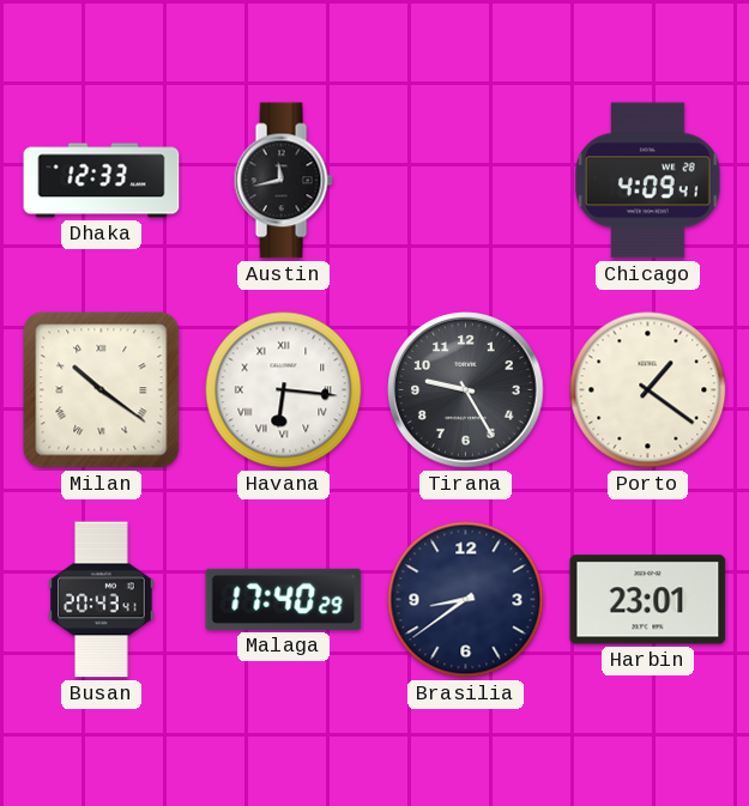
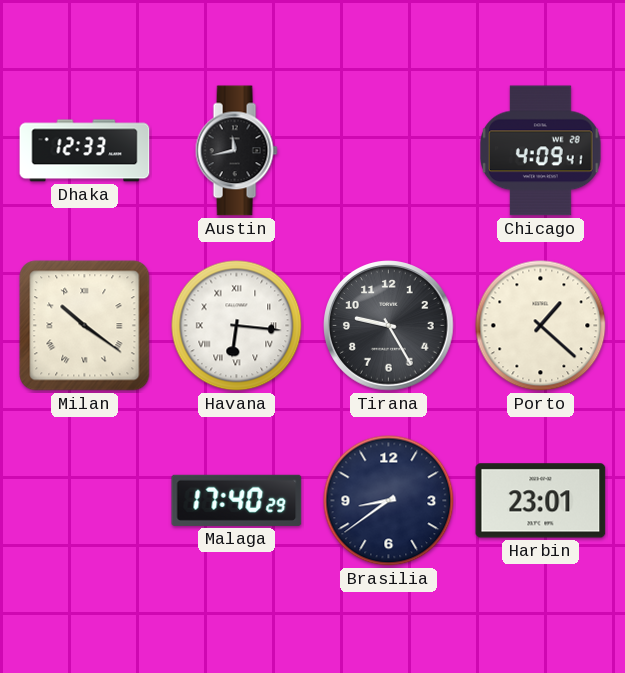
Porto: 1:21 -> 1:22 (541, 326)
Busan: 20:43 -> none (102, 600)
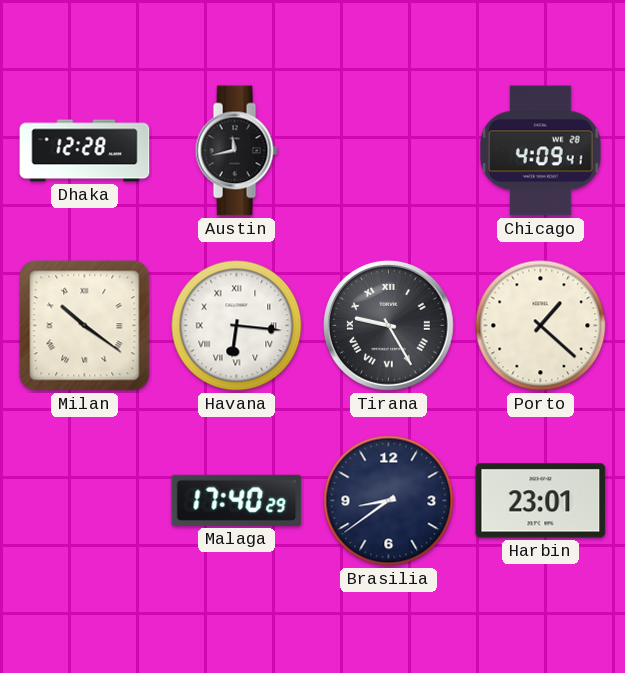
Dhaka: 12:33 -> 12:28 (85, 151)
Tirana numerals: Arabic -> Roman (389, 326)
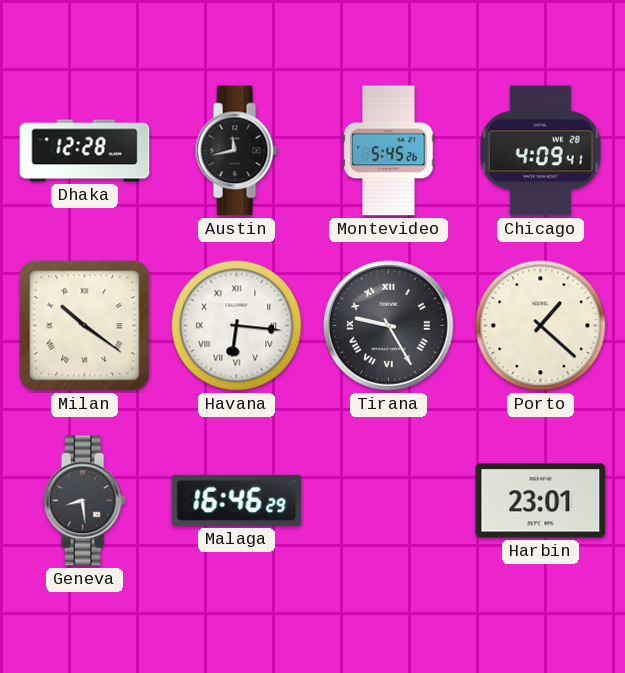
Montevideo: none -> 5:45 (389, 151)
Geneva: none -> 8:29 (84, 501)
Malaga: 17:40 -> 16:46 (237, 500)
Brasilia: 8:39 -> none (389, 501)
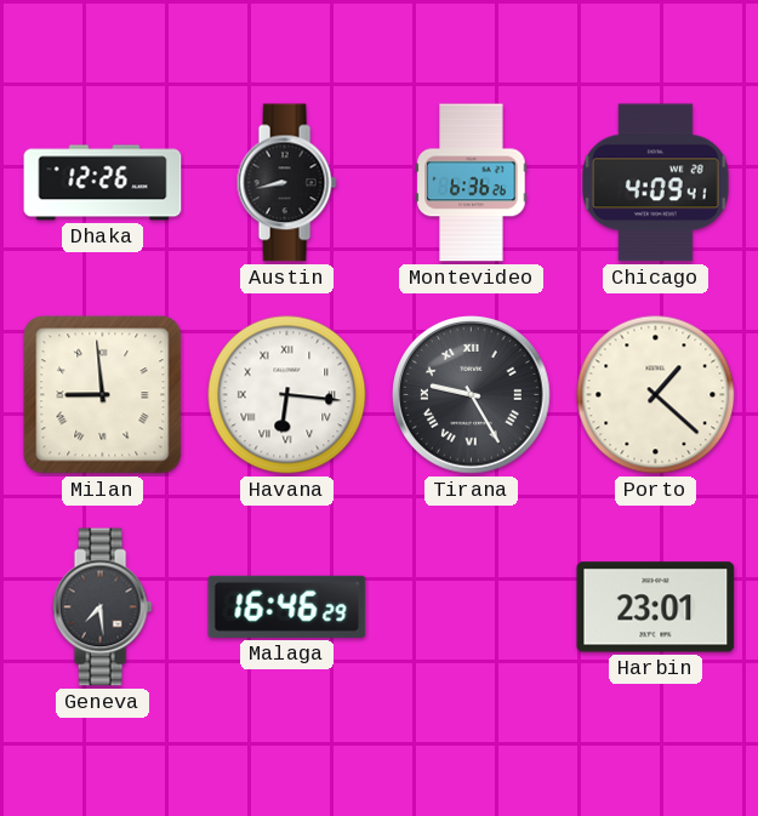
Dhaka: 12:28 -> 12:26 (103, 183)
Austin: 11:43 -> 8:43 (286, 183)
Montevideo: 5:45 -> 6:36 (472, 183)
Milan: 10:21 -> 8:59 (103, 395)
Geneva: 8:29 -> 7:29 (102, 607)
